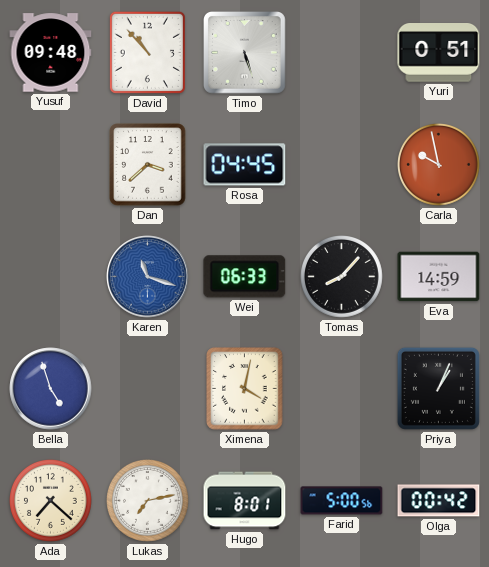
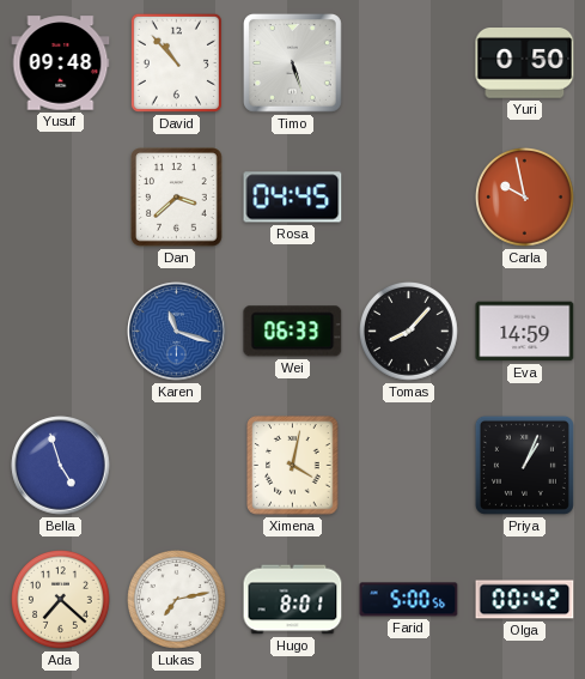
Yuri: 0:51 -> 0:50 (525, 63)
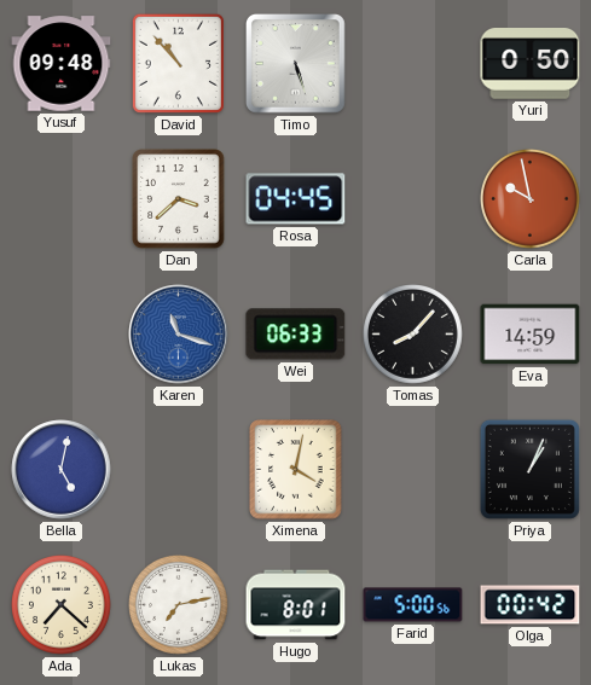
Bella: 4:57 -> 5:02 (62, 470)
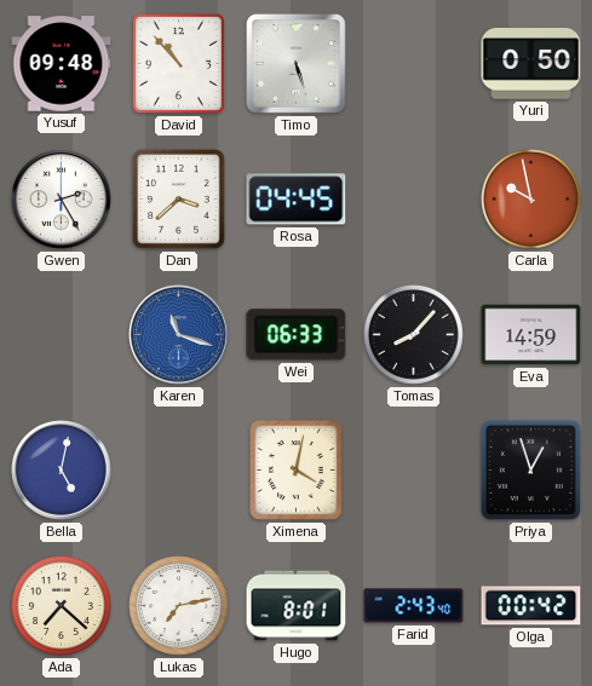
Gwen: none -> 2:25 (62, 200)
Priya: 1:04 -> 12:57 (530, 469)
Farid: 5:00 -> 2:43 (414, 606)
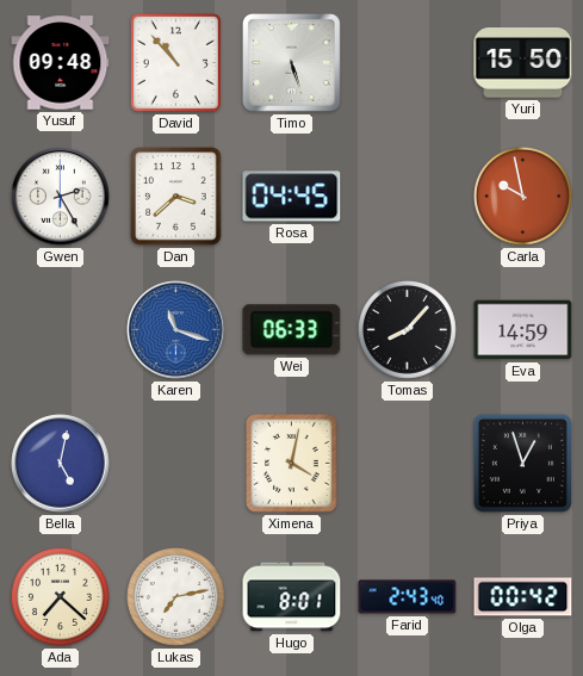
Yuri: 0:50 -> 15:50 (523, 63)
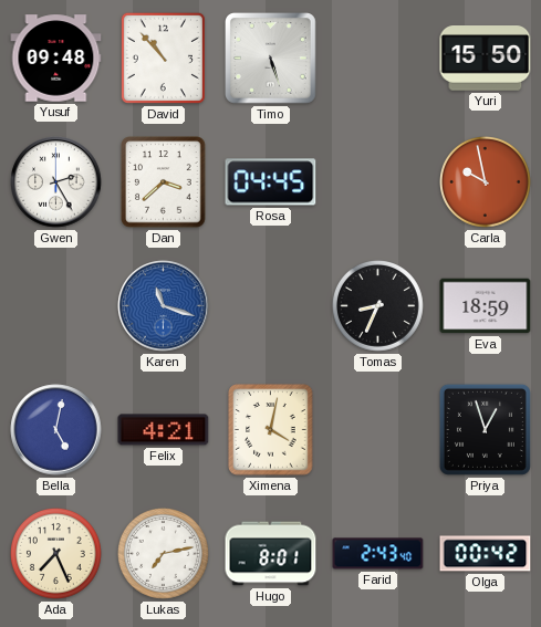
Wei: 06:33 -> none (292, 330)
Tomas: 8:07 -> 8:34 (378, 306)
Eva: 14:59 -> 18:59 (486, 306)
Felix: none -> 4:21 (164, 430)
Ada: 7:22 -> 7:26 (56, 554)
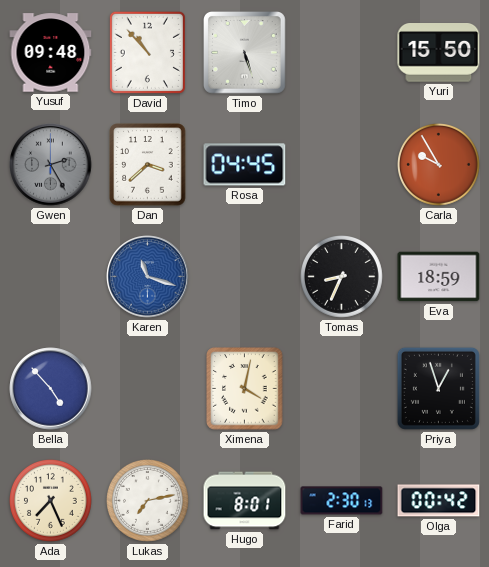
Gwen dial: white -> grey (51, 165)
Carla: 9:58 -> 9:55 (439, 165)
Bella: 5:02 -> 4:53 (51, 389)
Felix: 4:21 -> none (164, 430)
Farid: 2:43 -> 2:30 (342, 501)
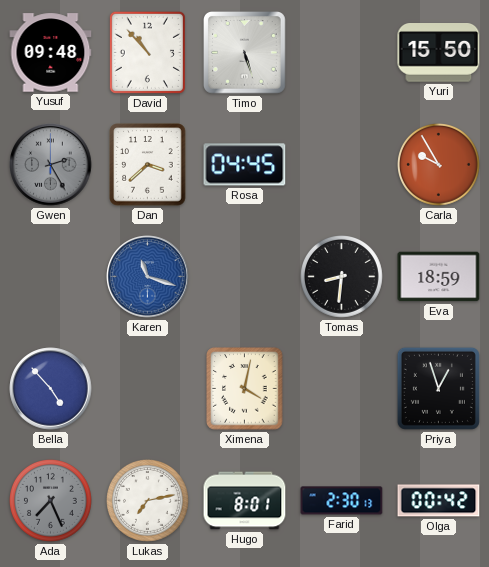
Tomas: 8:34 -> 8:31 (342, 277)
Ada dial: cream -> grey (51, 501)
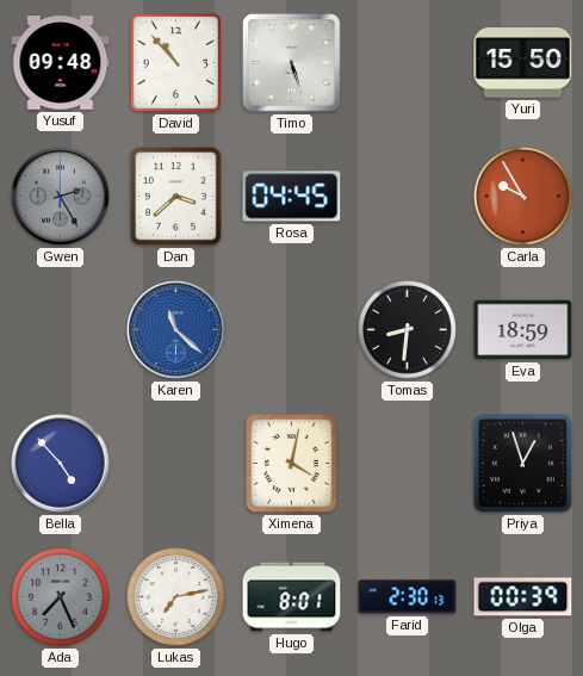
Karen: 11:18 -> 11:22 (176, 330)
Olga: 00:42 -> 00:39 (523, 597)
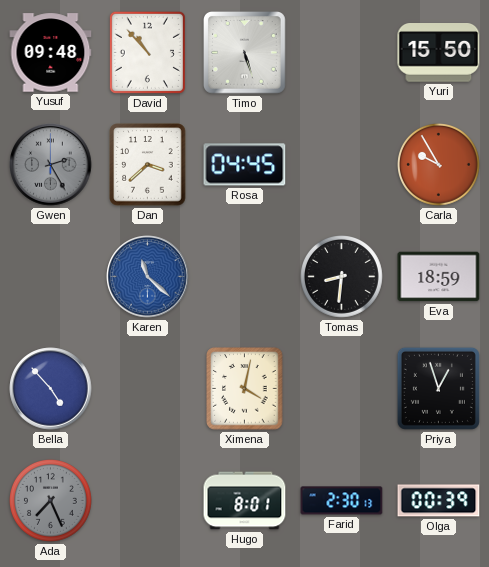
Lukas: 7:13 -> none (176, 597)
